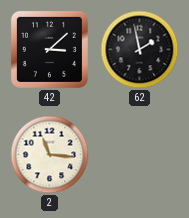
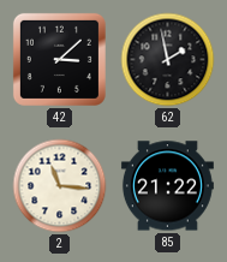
85: none -> 21:22 (167, 186)
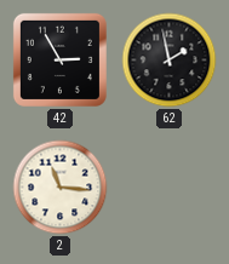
42: 3:08 -> 2:55 (59, 59)
85: 21:22 -> none (167, 186)
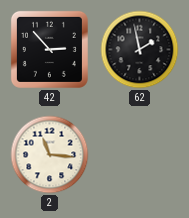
42: 2:55 -> 2:53 (49, 49)
